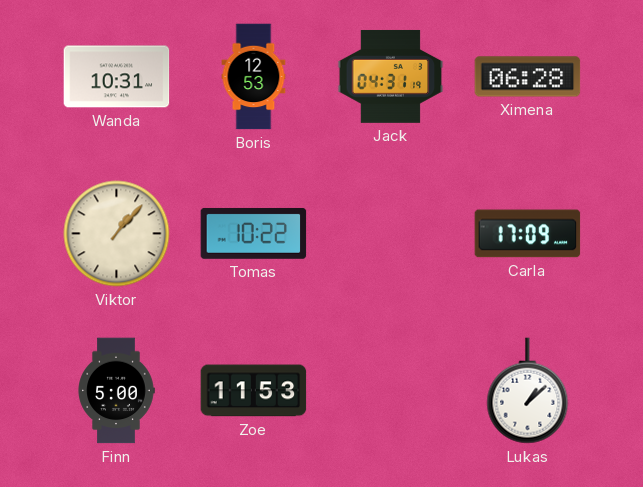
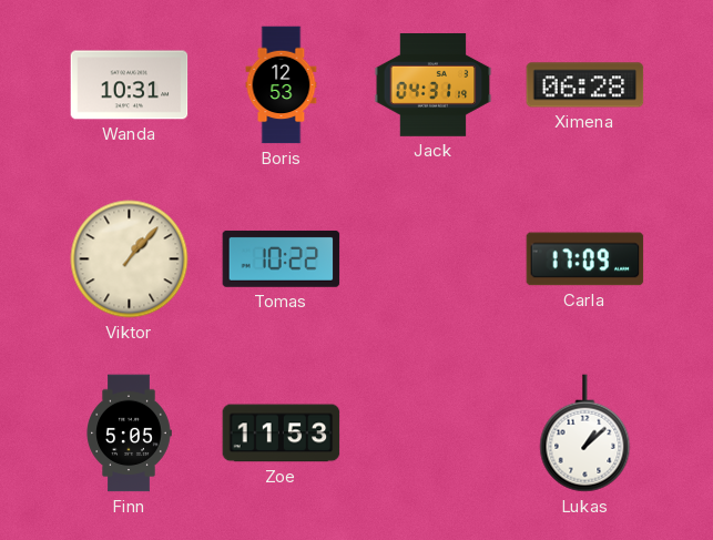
Finn: 5:00 -> 5:05 (129, 434)
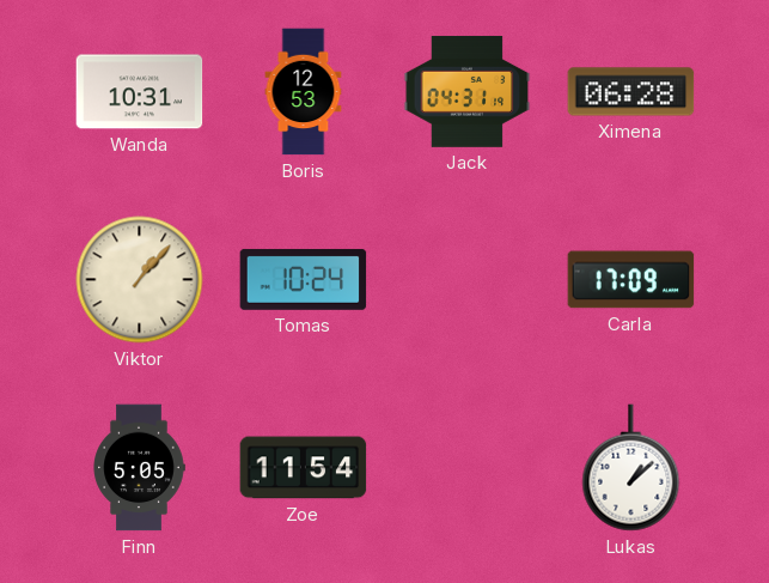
Tomas: 10:22 -> 10:24 (304, 279)
Zoe: 11:53 -> 11:54 (304, 468)
